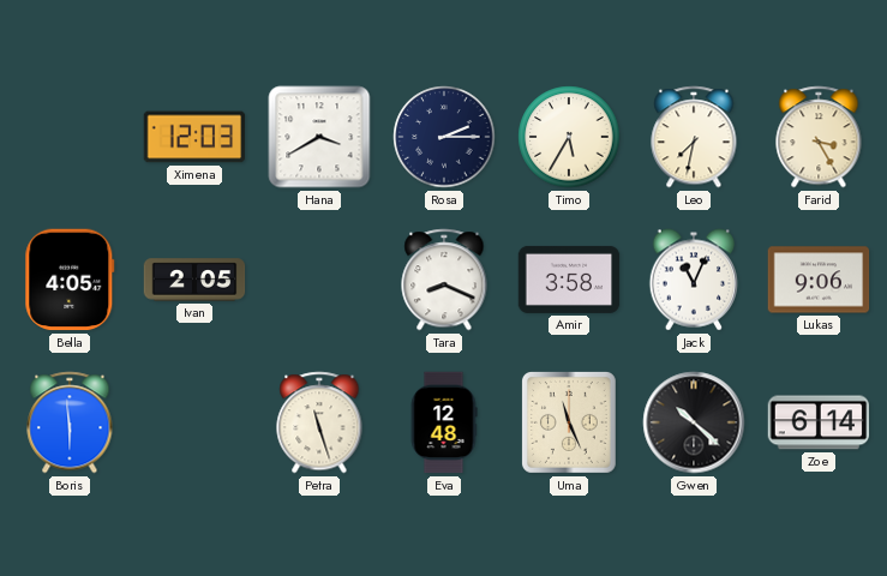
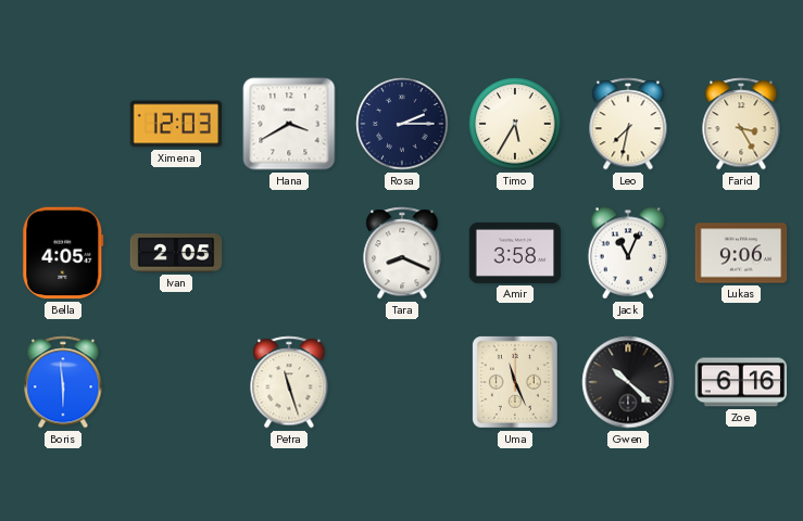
Eva: 12:48 -> none (444, 422)
Zoe: 6:14 -> 6:16 (741, 382)
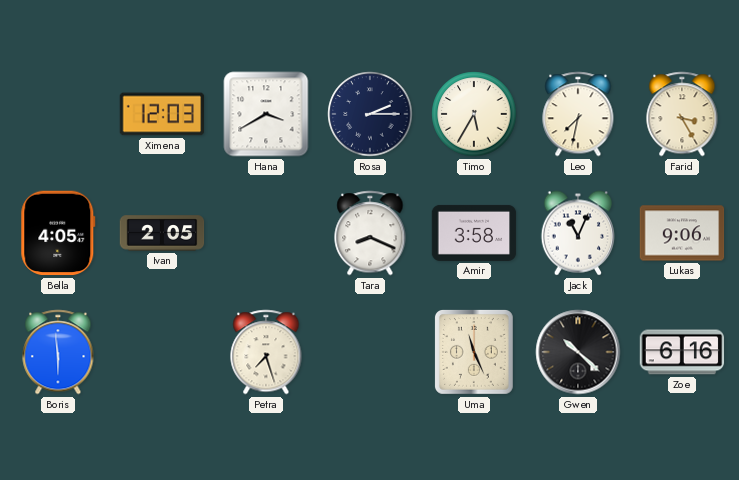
Petra: 11:27 -> 7:27 (266, 352)
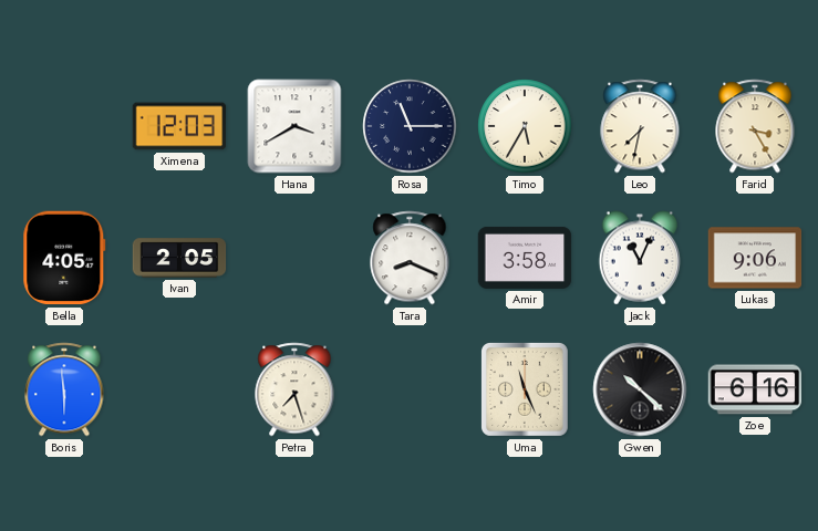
Rosa: 2:15 -> 11:15 (410, 126)
